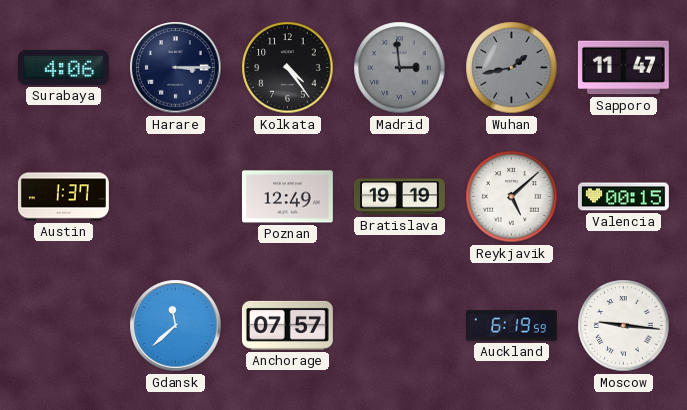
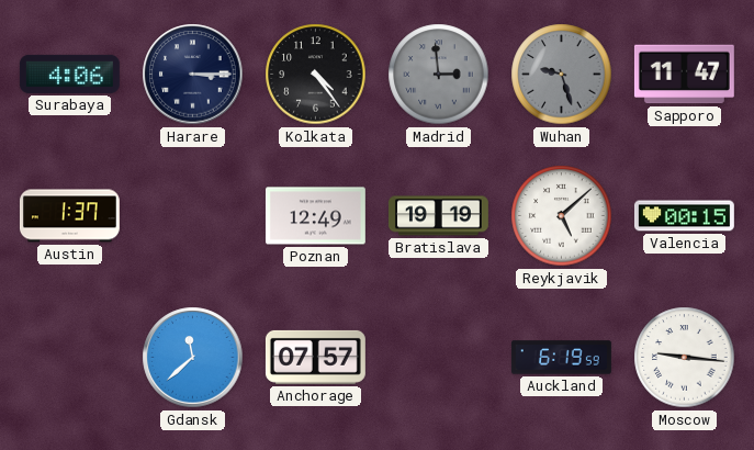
Wuhan: 1:43 -> 9:27 (562, 75)
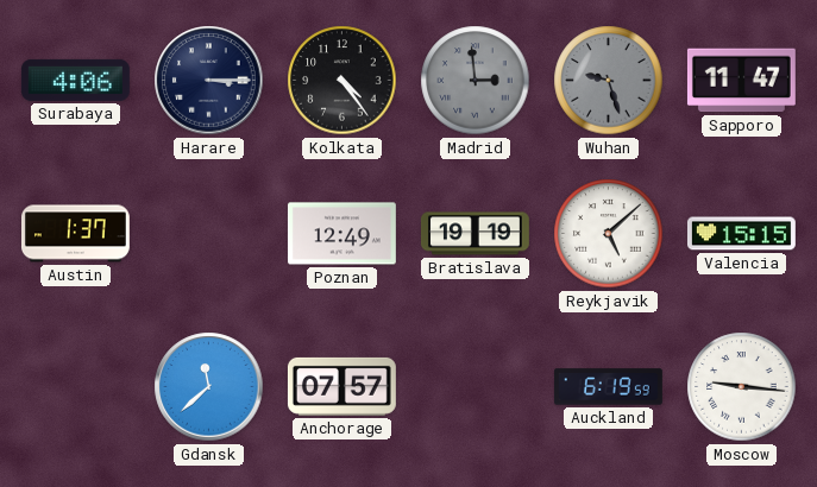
Valencia: 00:15 -> 15:15 (741, 234)
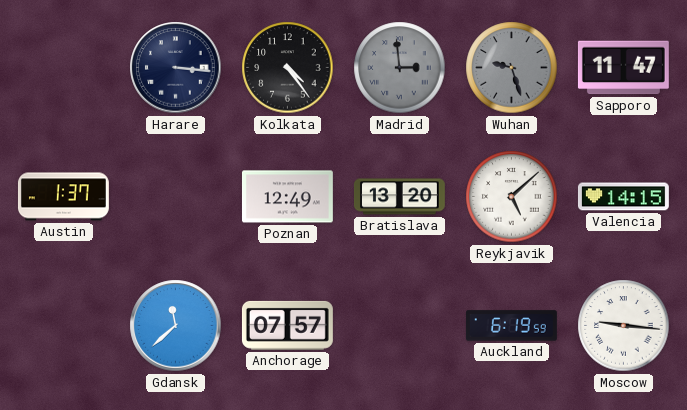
Surabaya: 4:06 -> none (75, 80)
Harare: 3:15 -> 3:16 (176, 68)
Bratislava: 19:19 -> 13:20 (399, 197)
Valencia: 15:15 -> 14:15 (623, 197)
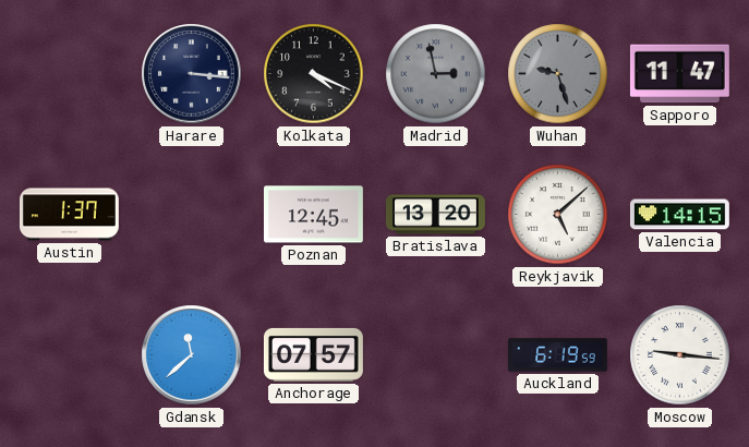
Kolkata: 4:24 -> 4:19 (314, 74)
Madrid: 2:59 -> 2:58 (436, 74)
Poznan: 12:49 -> 12:45 (313, 215)
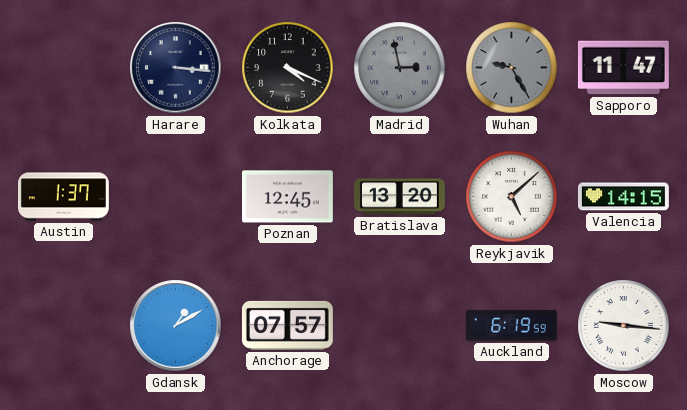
Wuhan: 9:27 -> 9:25 (512, 68)
Gdansk: 11:38 -> 1:10 (176, 326)
